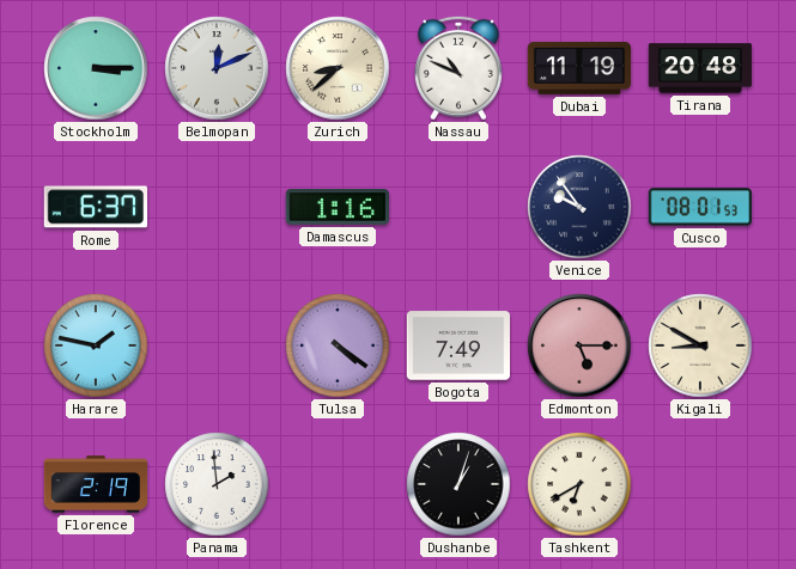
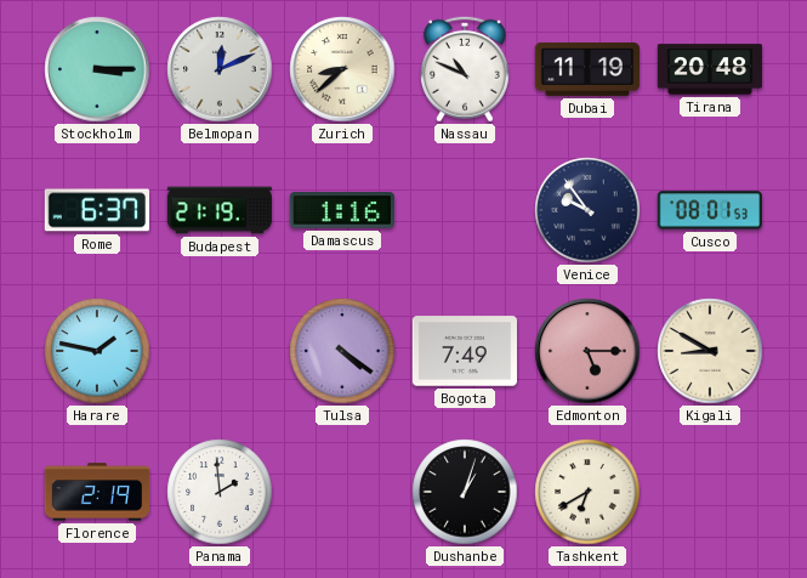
Budapest: none -> 21:19 (220, 210)
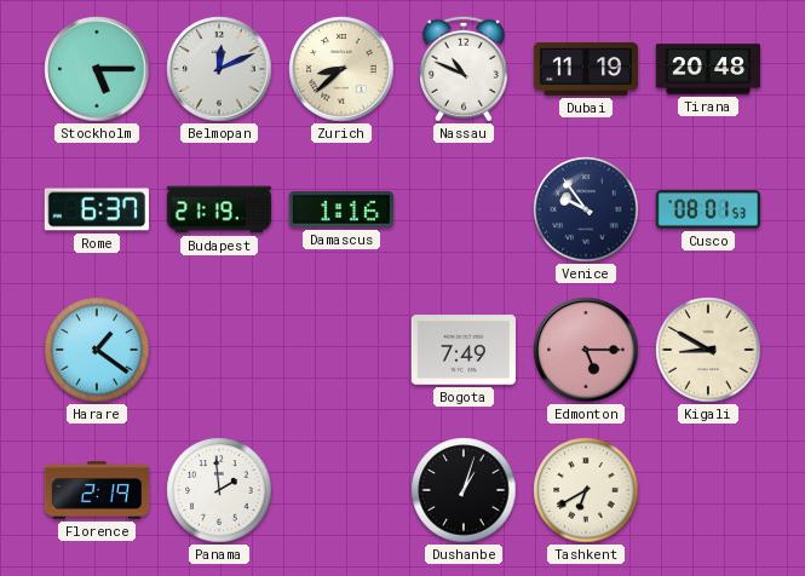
Stockholm: 3:15 -> 5:15 (97, 69)
Harare: 1:47 -> 1:21 (97, 350)
Tulsa: 4:21 -> none (342, 351)
